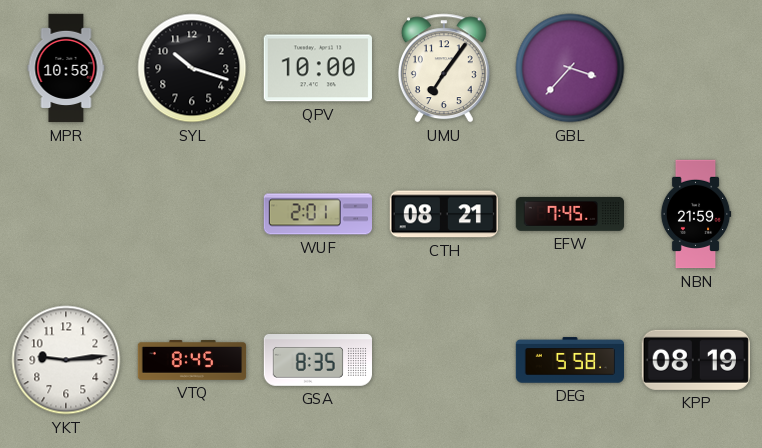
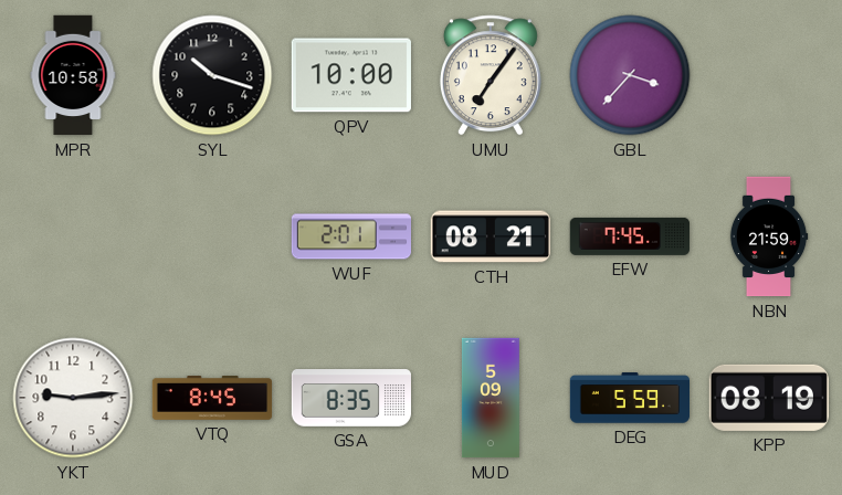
MUD: none -> 5:09 (491, 398)
DEG: 5:58 -> 5:59 (630, 398)
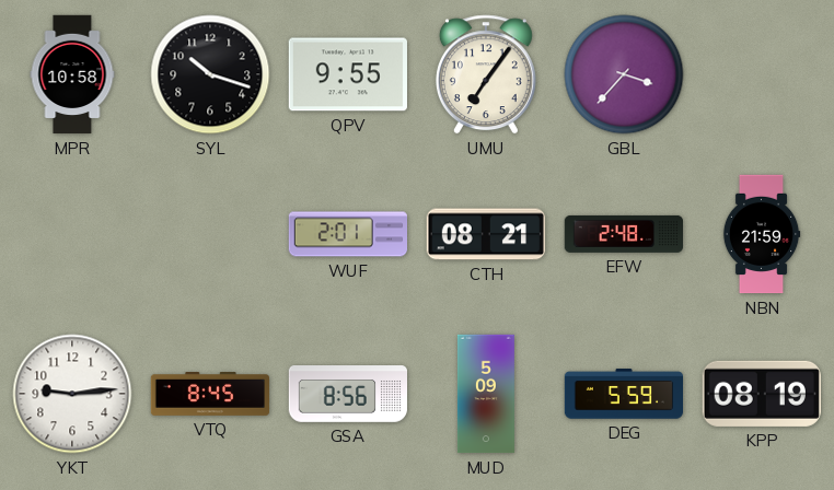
QPV: 10:00 -> 9:55 (348, 74)
EFW: 7:45 -> 2:48 (623, 234)
GSA: 8:35 -> 8:56 (347, 394)
